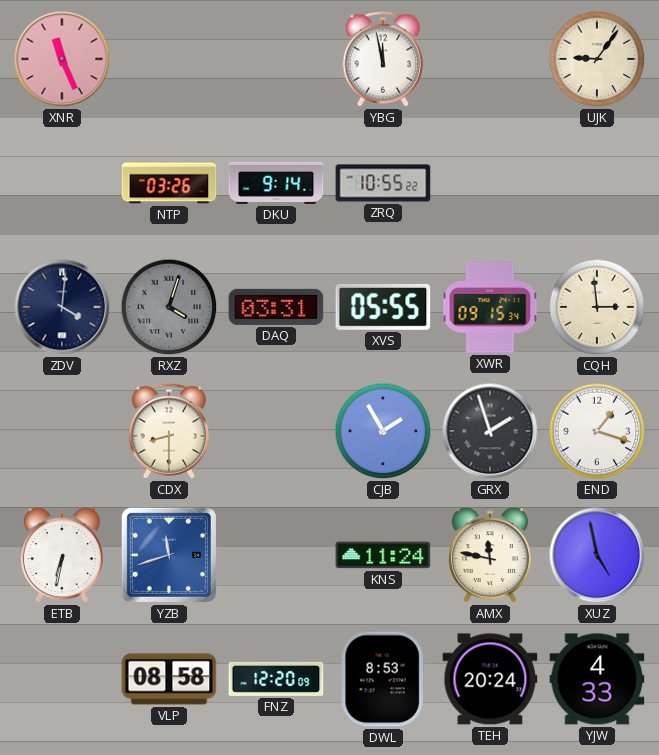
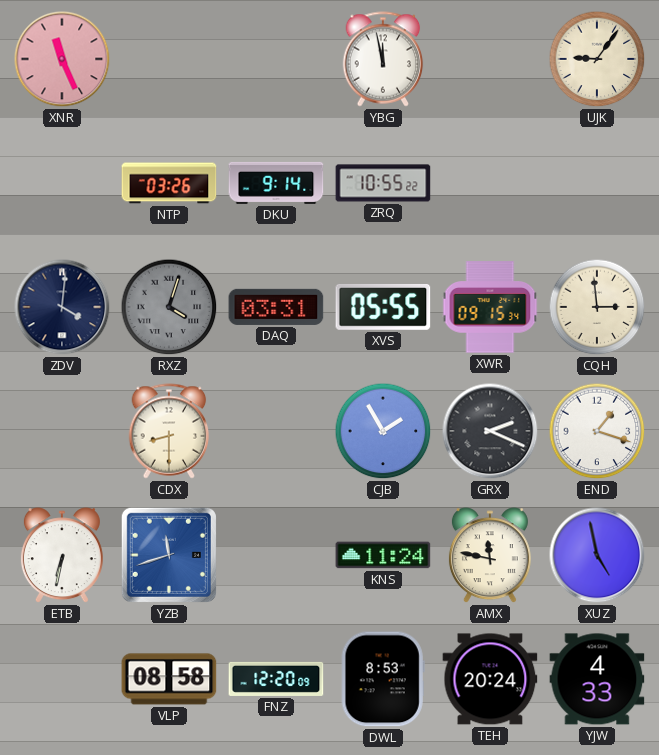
GRX: 1:57 -> 2:19 (490, 431)
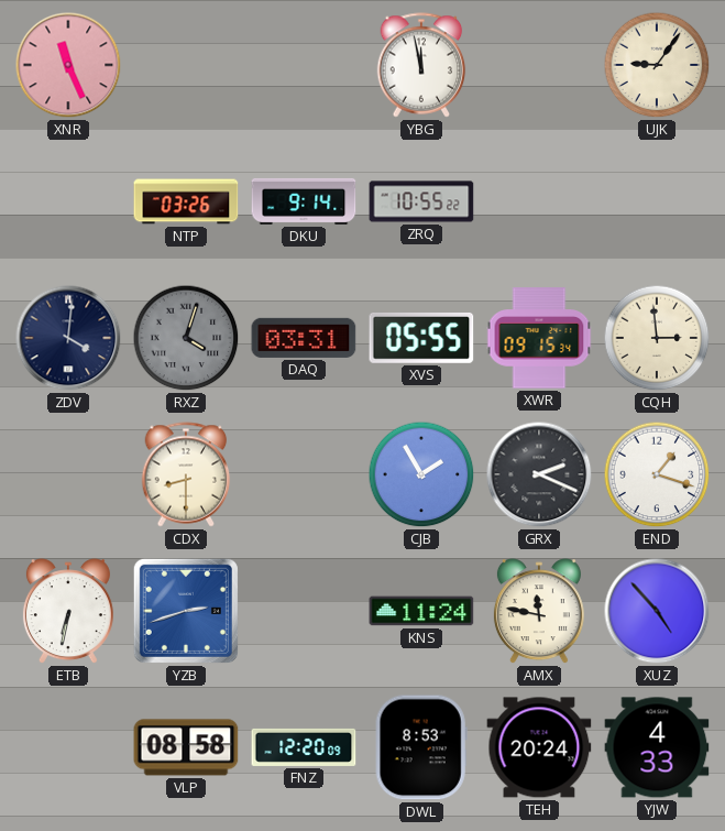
YZB: 11:42 -> 2:42 (186, 611)
XUZ: 4:58 -> 4:53 (657, 611)
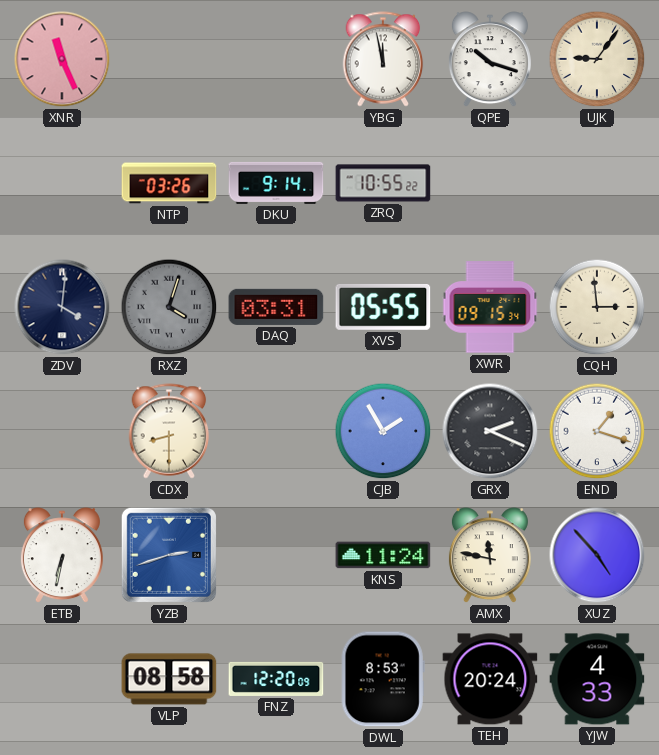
QPE: none -> 10:18 (490, 60)
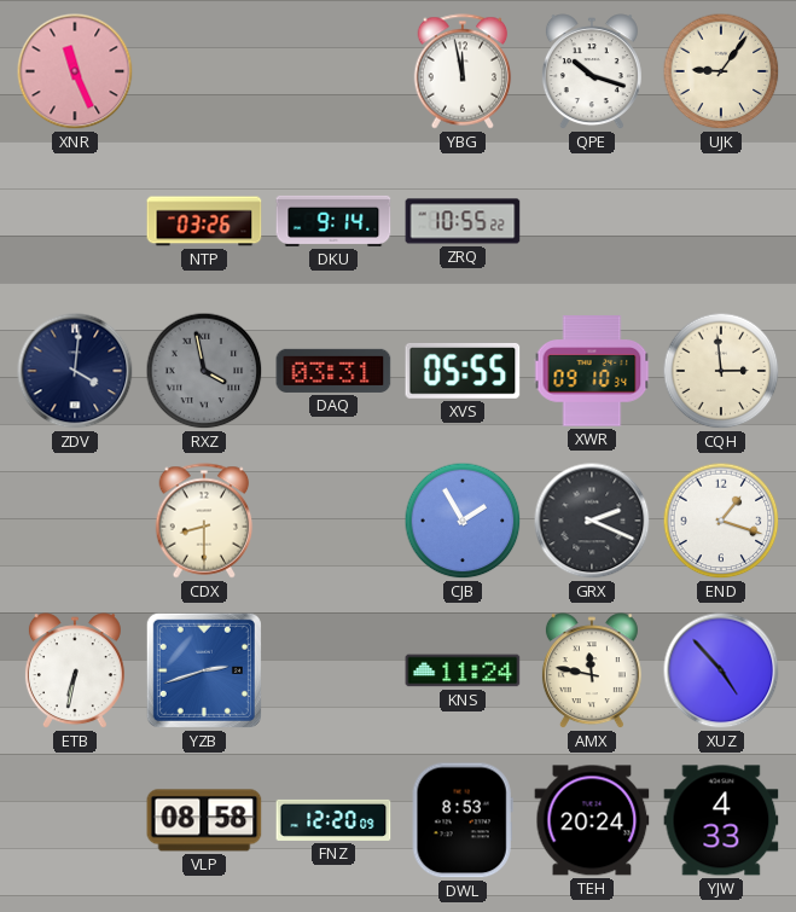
RXZ: 4:03 -> 3:58 (204, 371)
XWR: 09:15 -> 09:10 (592, 371)
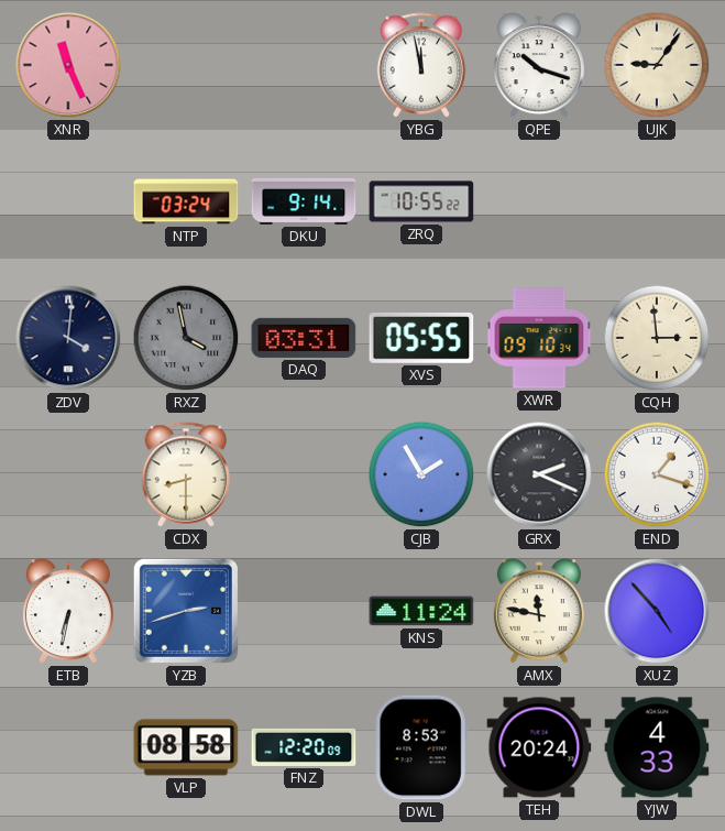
NTP: 03:26 -> 03:24 (186, 201)
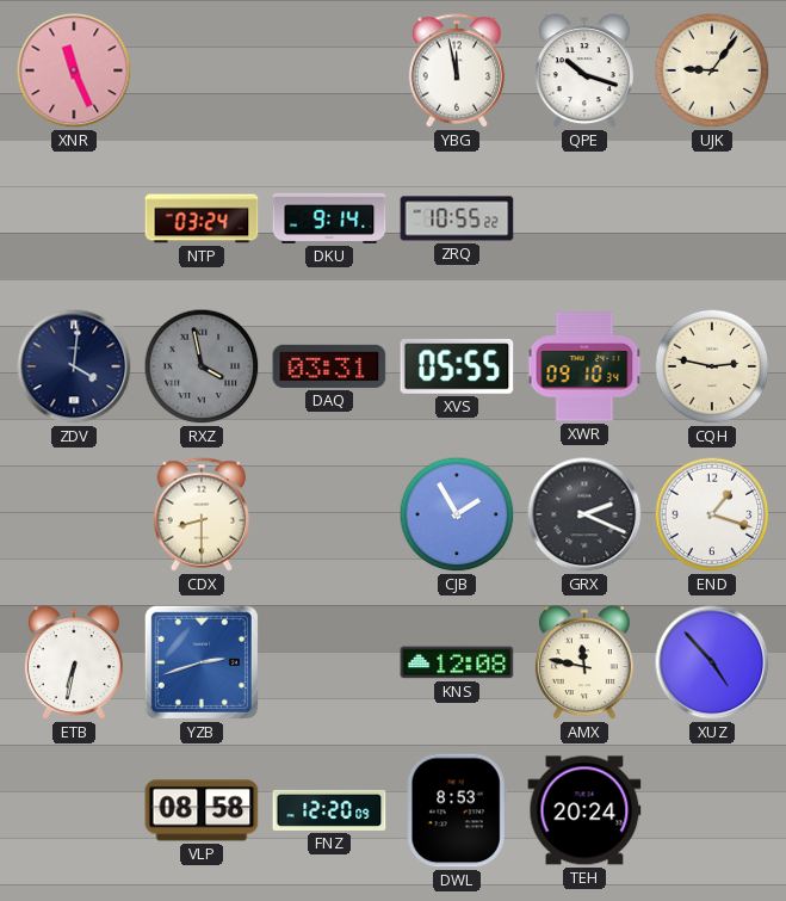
CQH: 2:59 -> 2:47 (712, 366)
KNS: 11:24 -> 12:08 (457, 662)
YJW: 4:33 -> none (657, 747)
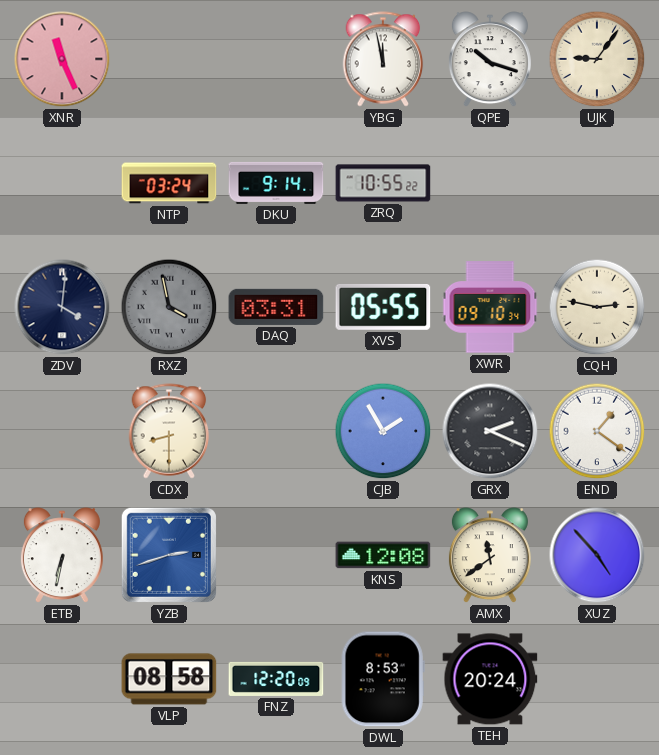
END: 1:18 -> 1:21 (597, 431)
AMX: 11:47 -> 11:39 (490, 556)
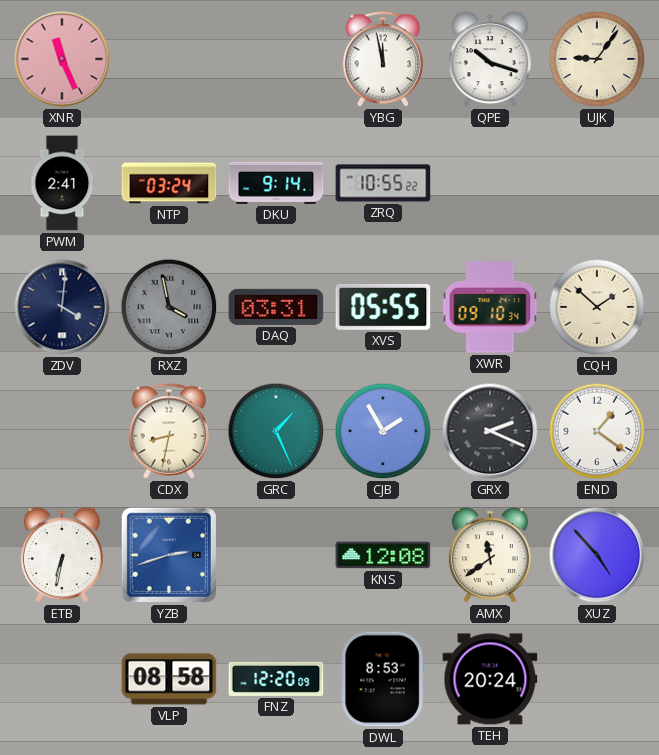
PWM: none -> 2:41 (62, 183)
CQH: 2:47 -> 1:52 (597, 307)
CDX: 8:30 -> 8:32 (169, 431)
GRC: none -> 1:26 (276, 431)
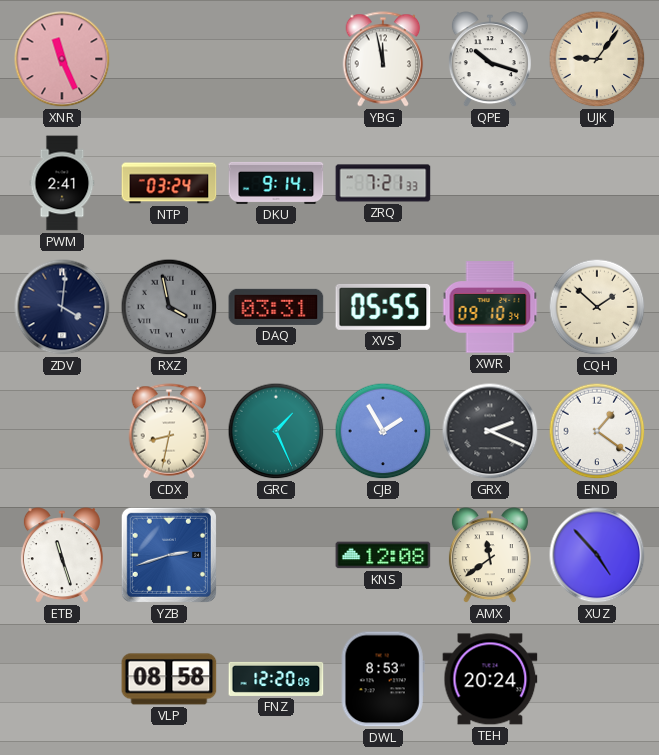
ZRQ: 10:55 -> 7:21 (383, 183)
ETB: 6:32 -> 11:27 (62, 556)
